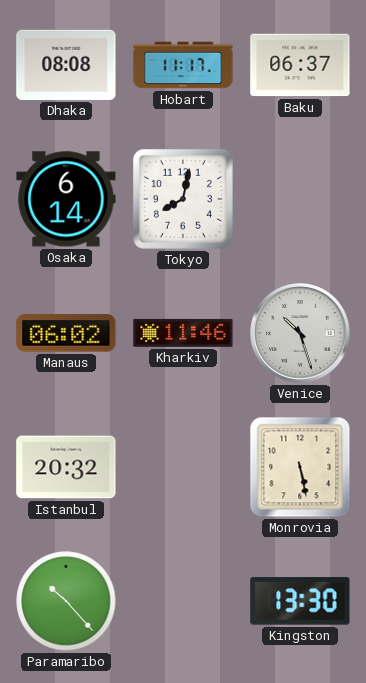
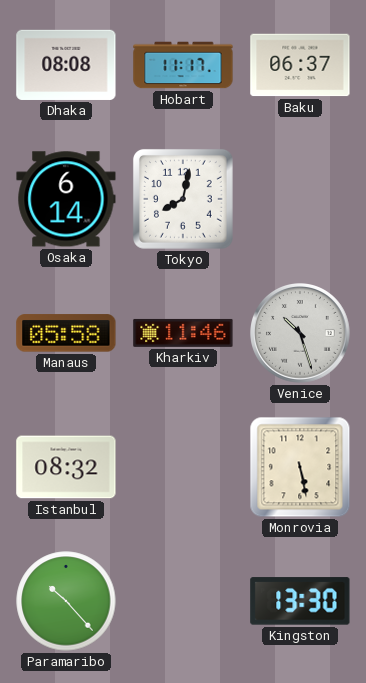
Manaus: 06:02 -> 05:58 (66, 333)
Istanbul: 20:32 -> 08:32 (66, 467)
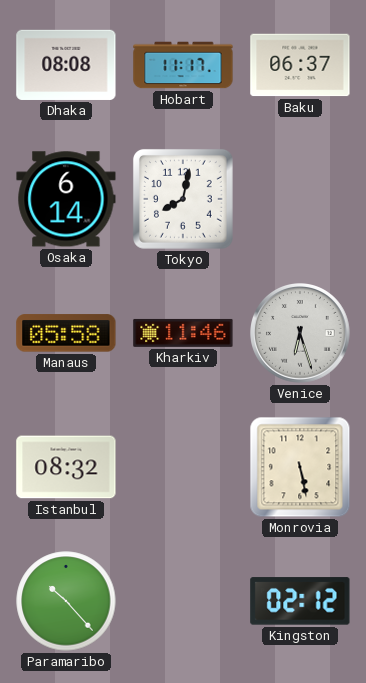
Venice: 10:27 -> 6:27 (301, 334)
Kingston: 13:30 -> 02:12 (300, 601)
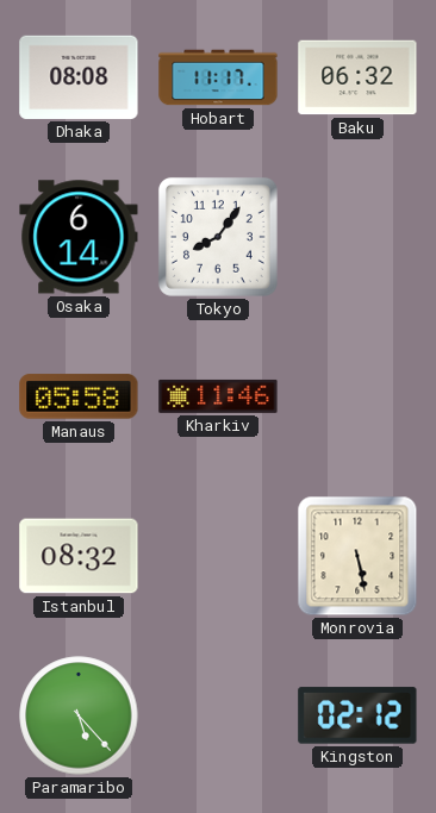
Baku: 06:37 -> 06:32 (357, 77)
Tokyo: 8:02 -> 8:06 (218, 237)
Venice: 6:27 -> none (301, 334)
Paramaribo: 10:23 -> 5:23 (79, 715)
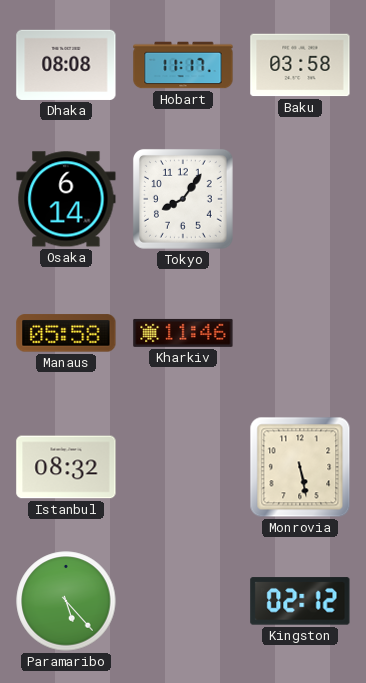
Baku: 06:32 -> 03:58 (300, 65)
